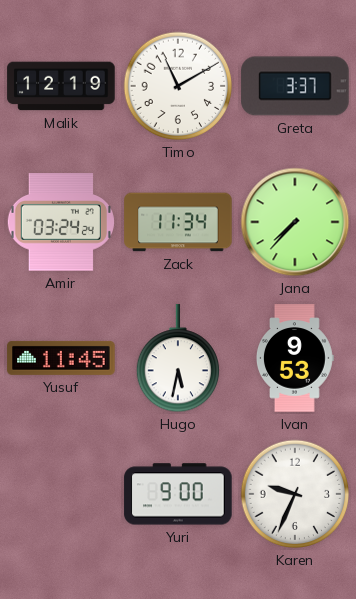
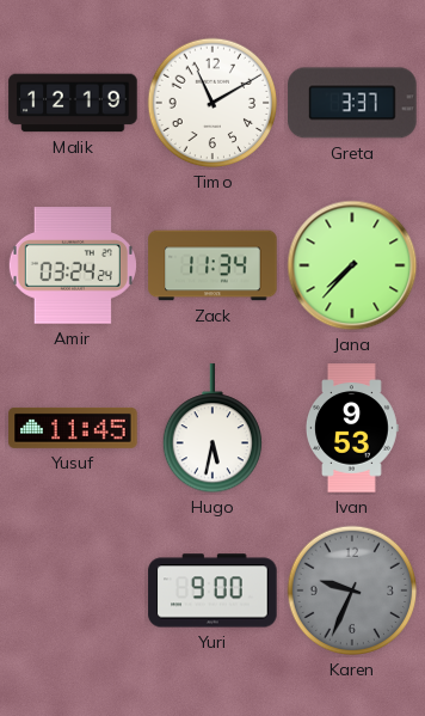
Karen dial: white -> grey (352, 590)
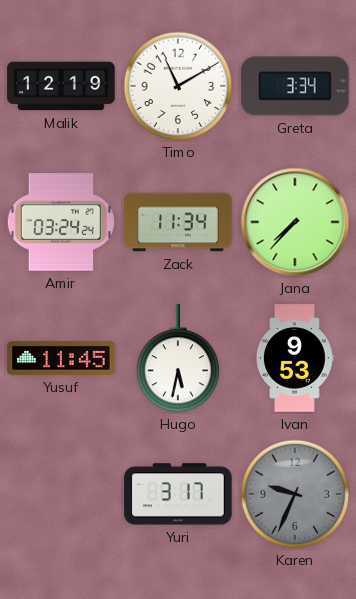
Greta: 3:37 -> 3:34 (295, 86)
Yuri: 9:00 -> 3:17 (178, 494)
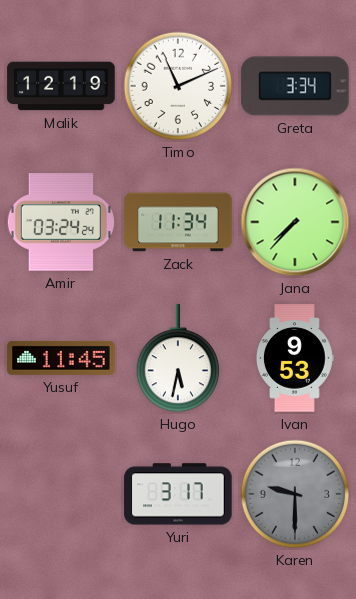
Timo: 11:10 -> 11:11 (178, 86)
Karen: 9:34 -> 9:30 (295, 494)
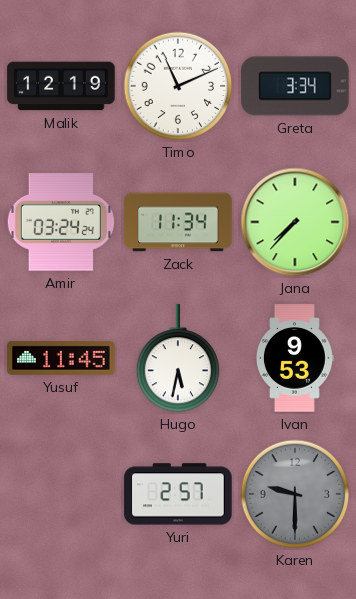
Yuri: 3:17 -> 2:57 (178, 494)
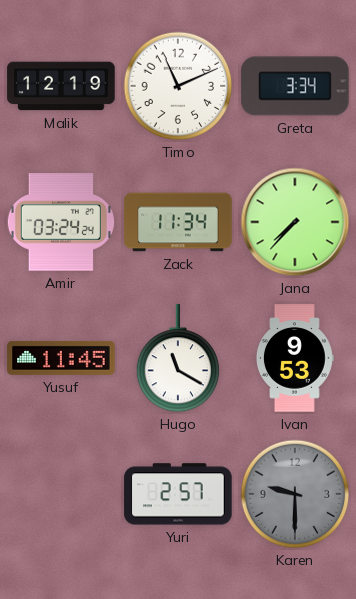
Hugo: 5:32 -> 11:20 (177, 359)
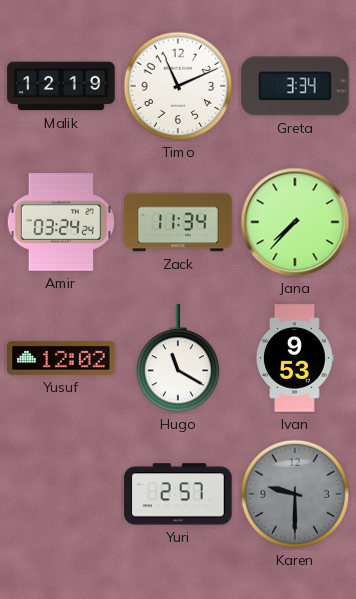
Yusuf: 11:45 -> 12:02 (61, 358)
